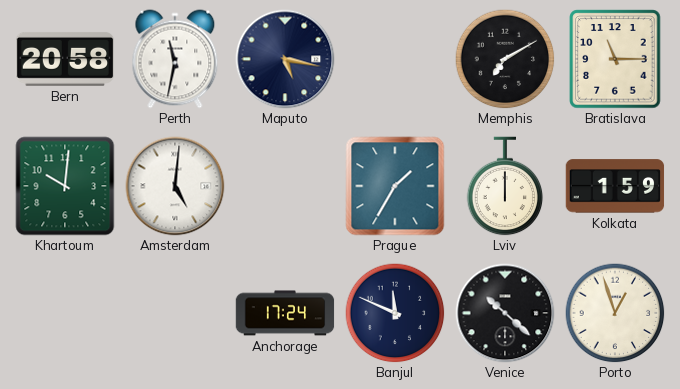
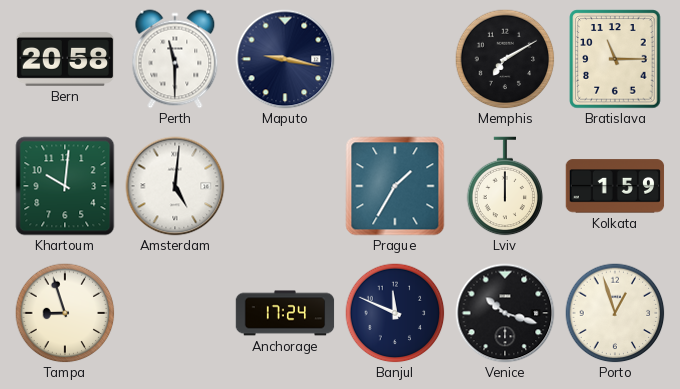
Perth: 11:32 -> 11:30 (175, 59)
Maputo: 5:17 -> 9:17 (285, 59)
Tampa: none -> 8:57 (65, 313)
Venice: 10:22 -> 10:18 (505, 313)
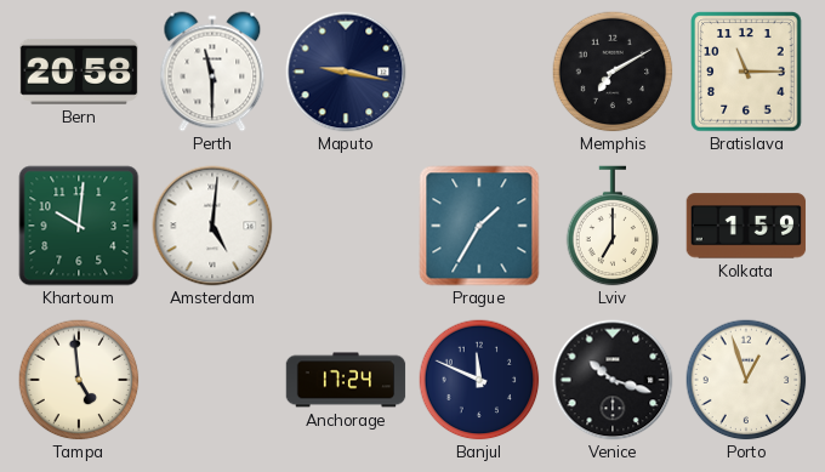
Lviv: 12:00 -> 7:00 (613, 226)
Tampa: 8:57 -> 4:59 (79, 380)
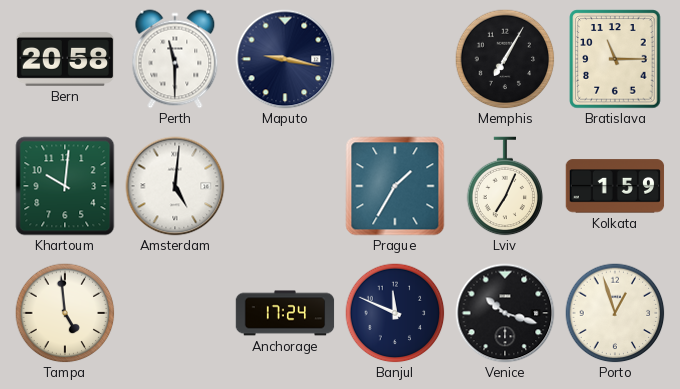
Memphis: 7:10 -> 7:05 (505, 59)
Lviv: 7:00 -> 7:04 (505, 186)
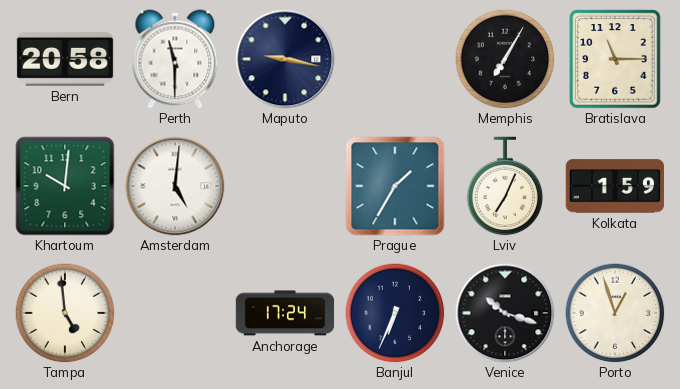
Banjul: 11:49 -> 6:34 (395, 313)
